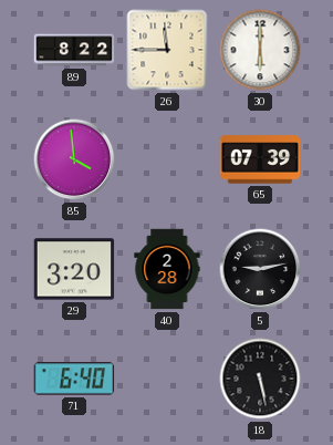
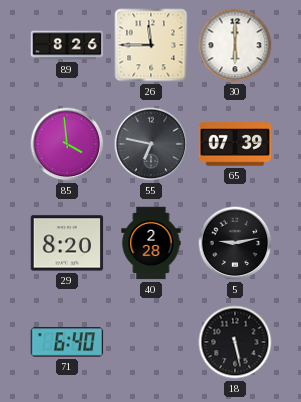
89: 8:22 -> 8:26 (67, 45)
55: none -> 6:47 (151, 144)
29: 3:20 -> 8:20 (67, 243)
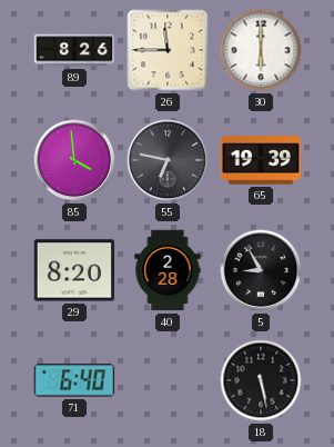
65: 07:39 -> 19:39 (261, 160)
5: 9:13 -> 8:55 (261, 270)
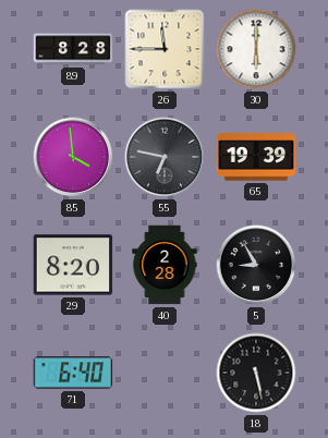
89: 8:26 -> 8:28 (73, 49)
